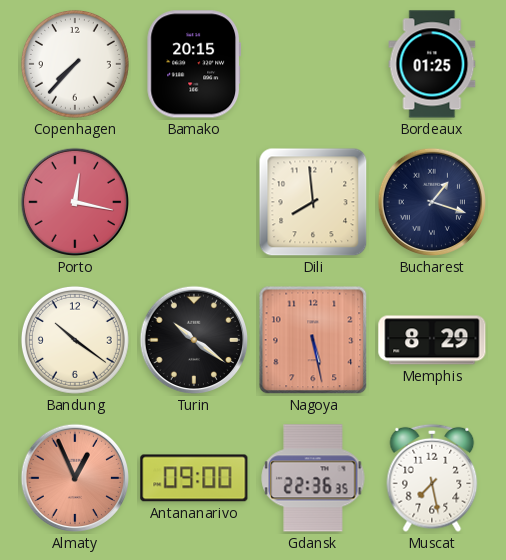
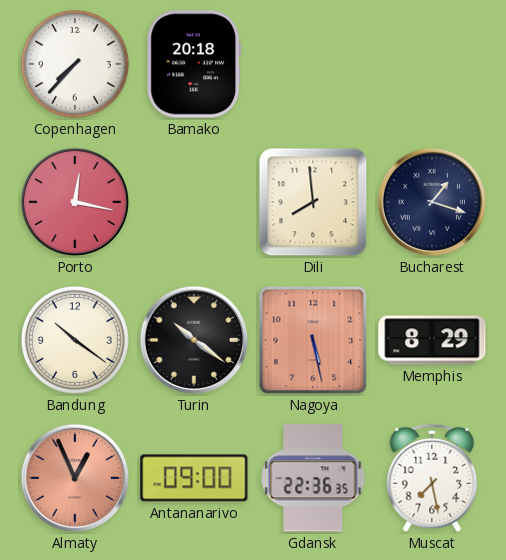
Bamako: 20:15 -> 20:18 (194, 64)
Bordeaux: 01:25 -> none (432, 64)
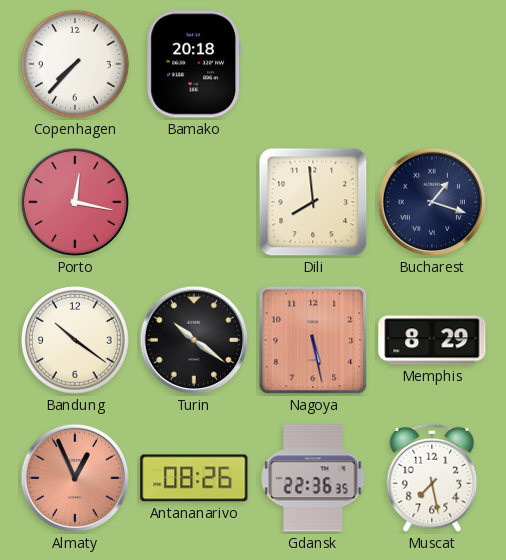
Antananarivo: 09:00 -> 08:26 (194, 478)
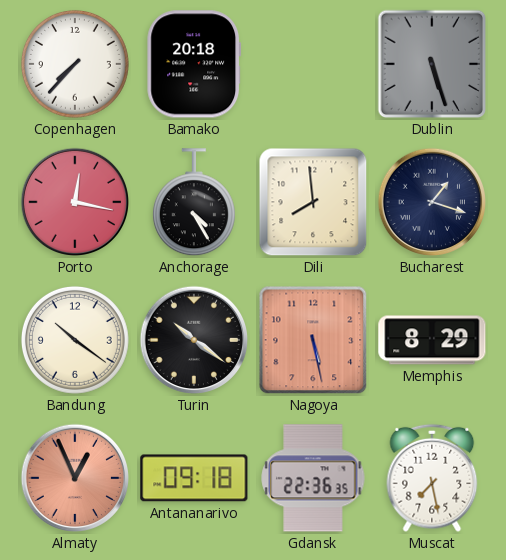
Dublin: none -> 5:27 (432, 64)
Anchorage: none -> 4:25 (194, 203)
Antananarivo: 08:26 -> 09:18 (194, 478)
